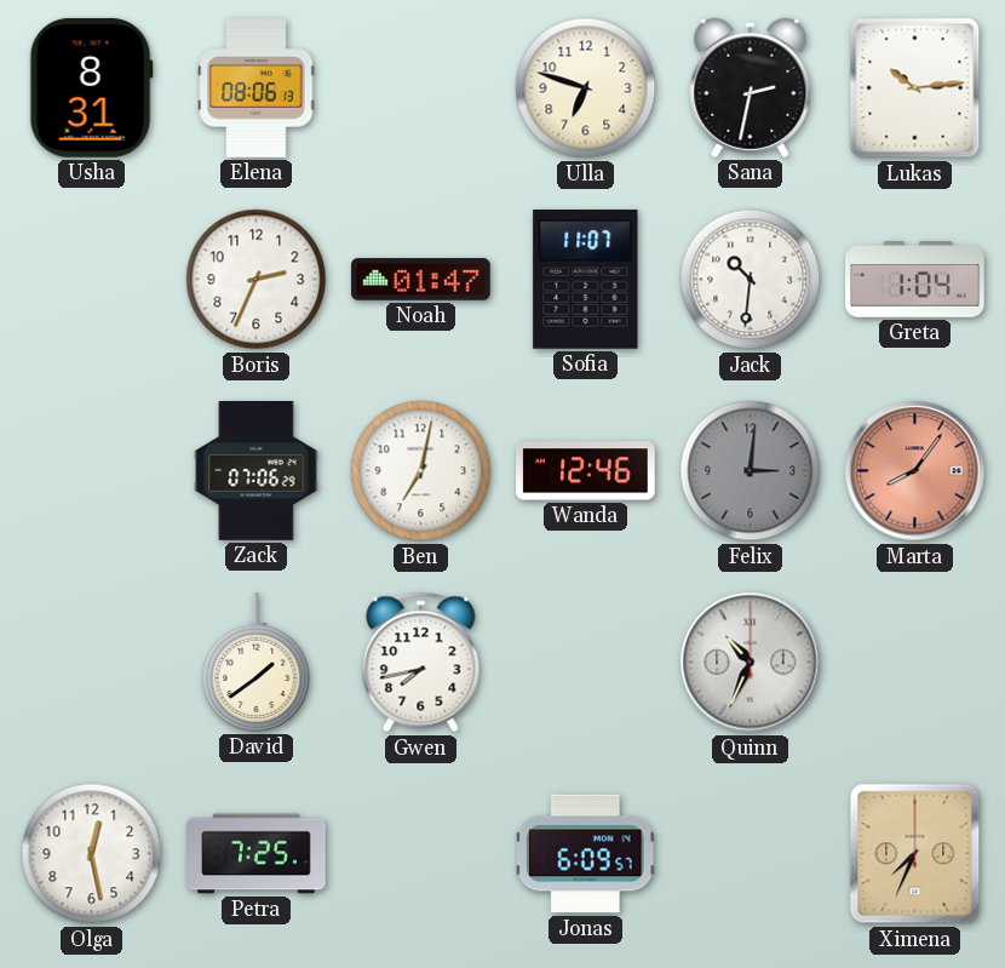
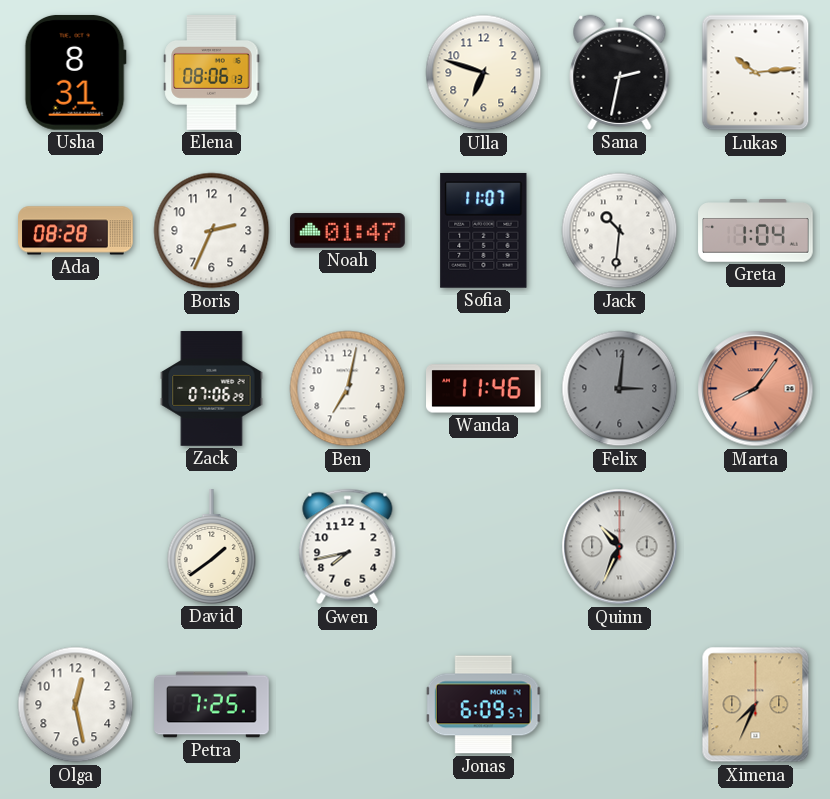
Ada: none -> 08:28 (76, 231)
Wanda: 12:46 -> 11:46 (484, 389)
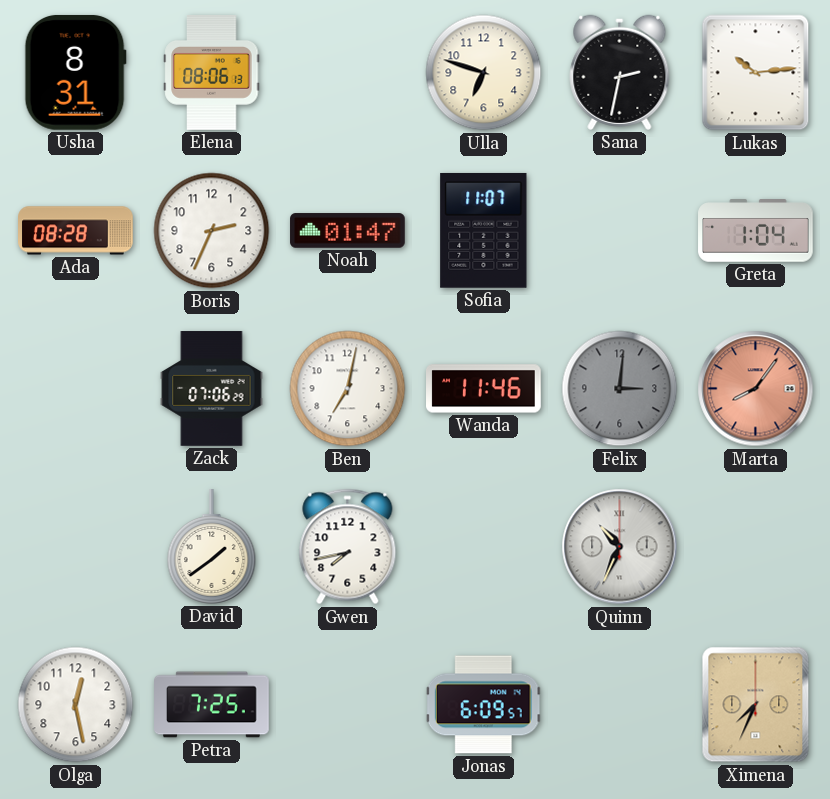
Jack: 10:31 -> none (620, 231)
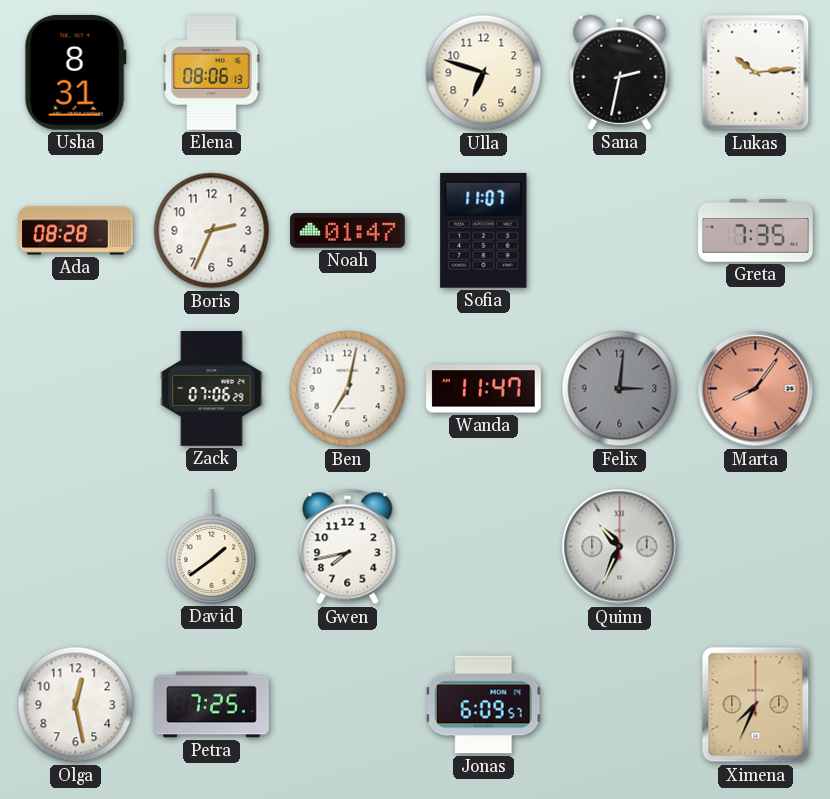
Greta: 1:04 -> 7:35 (756, 231)
Wanda: 11:46 -> 11:47 (484, 389)
